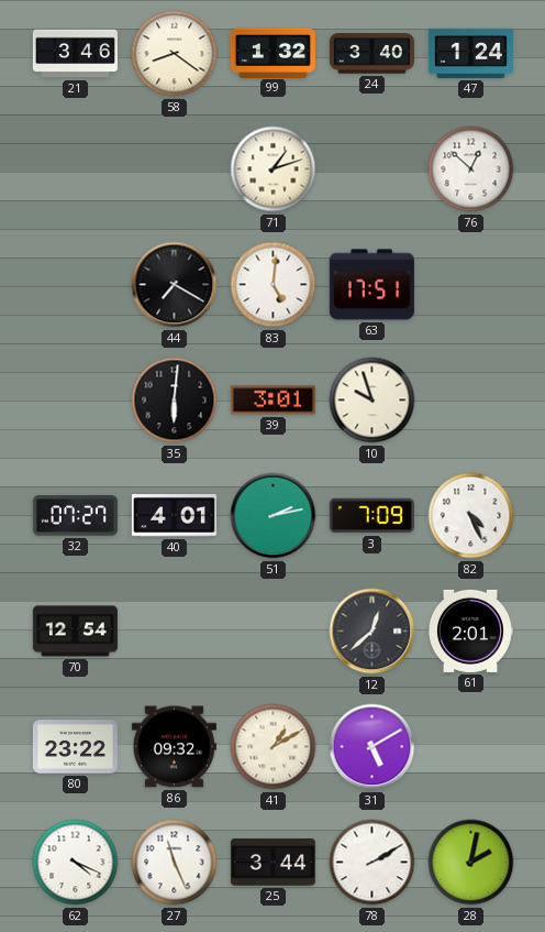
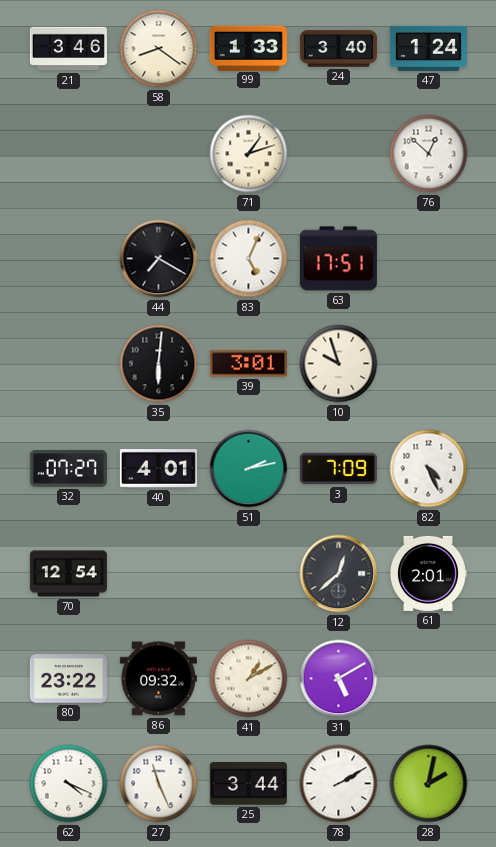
99: 1:32 -> 1:33 (248, 48)
83: 5:01 -> 5:04 (249, 259)
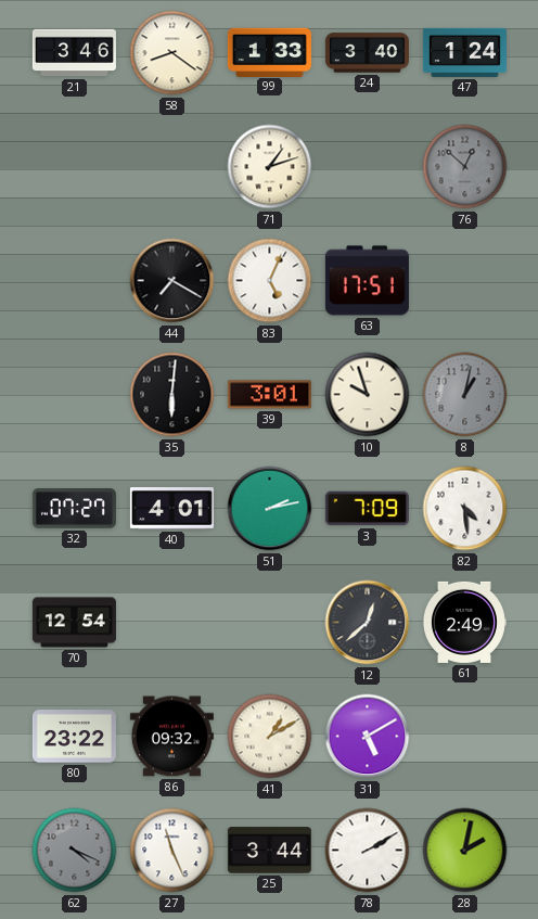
76 dial: white -> grey (465, 167)
8: none -> 1:02 (465, 395)
82: 4:26 -> 4:29 (465, 509)
61: 2:01 -> 2:49 (464, 622)
62 dial: white -> grey (75, 851)
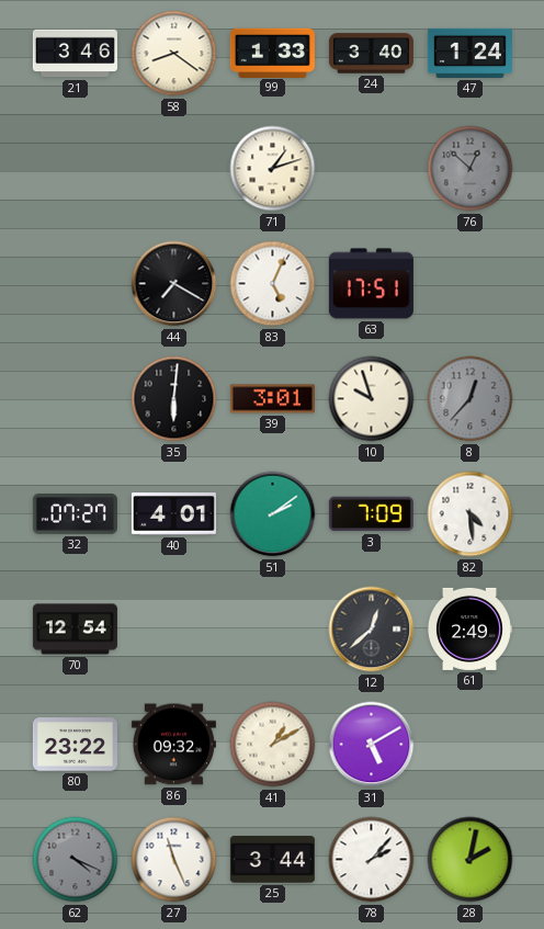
8: 1:02 -> 12:37 (471, 399)
51: 2:13 -> 2:09 (273, 514)
78: 2:10 -> 2:07 (372, 860)
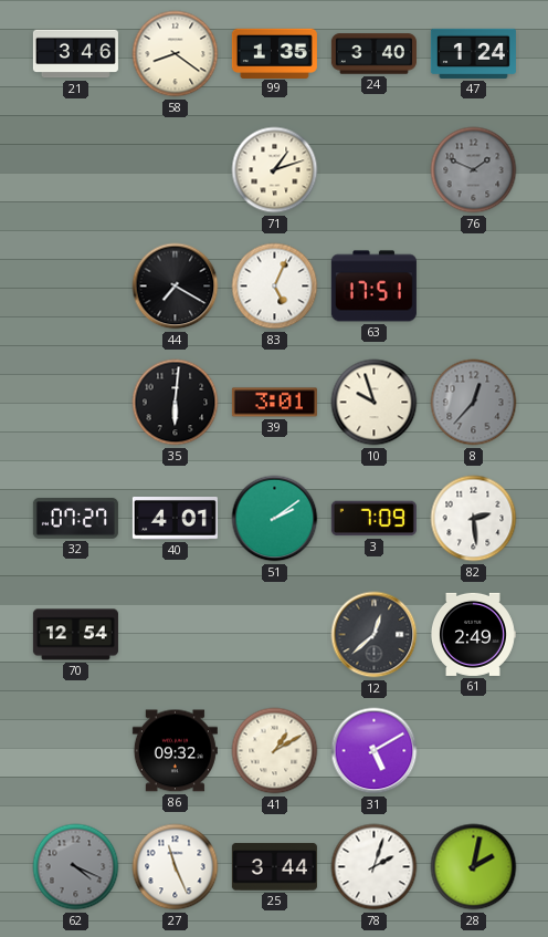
99: 1:33 -> 1:35 (274, 53)
76: 12:52 -> 1:49 (474, 170)
82: 4:29 -> 2:29 (474, 519)
80: 23:22 -> none (75, 745)
78: 2:07 -> 2:03 (375, 867)
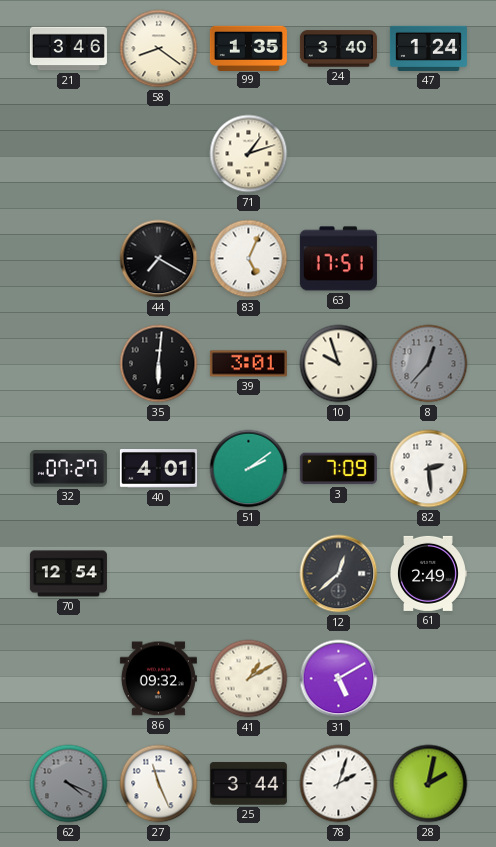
76: 1:49 -> none (474, 170)
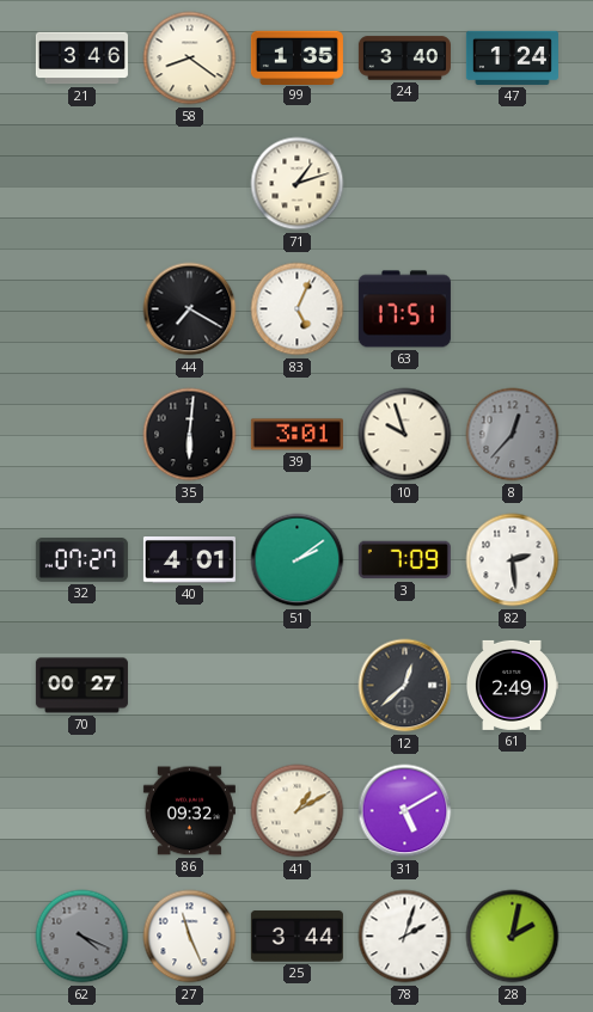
70: 12:54 -> 00:27 (81, 686)
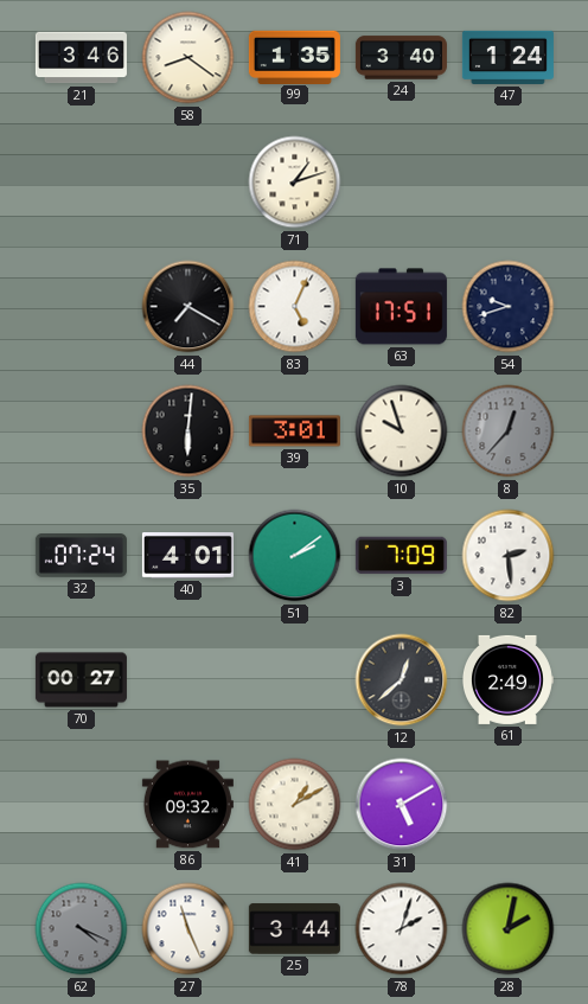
54: none -> 9:42 (509, 307)
32: 07:27 -> 07:24 (81, 556)
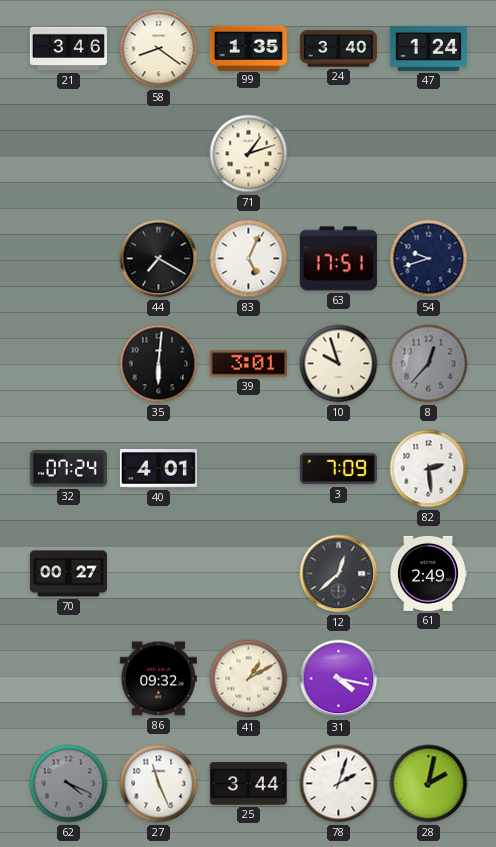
51: 2:09 -> none (295, 556)
31: 5:10 -> 4:17 (339, 679)
